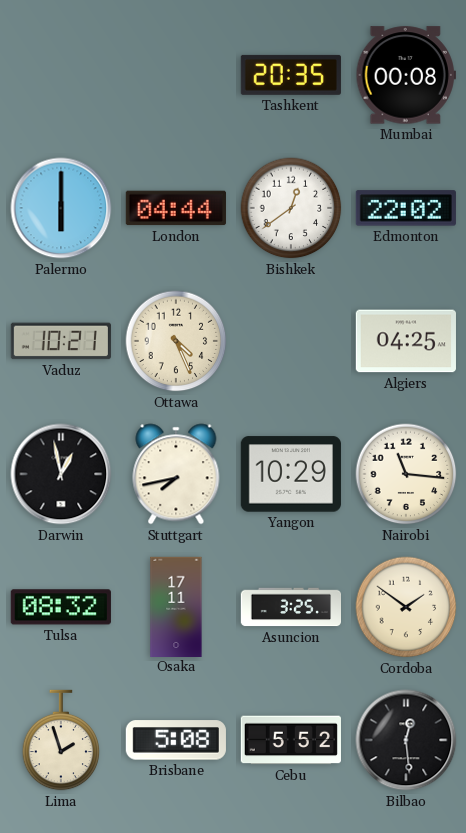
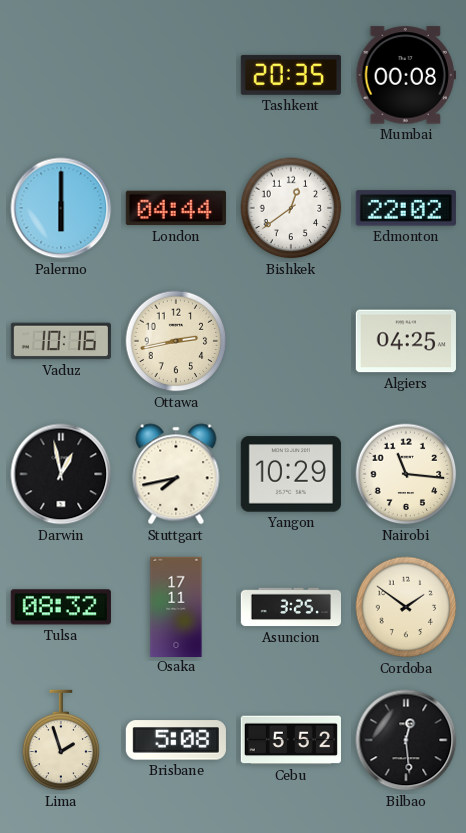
Vaduz: 10:21 -> 10:16 (61, 341)
Ottawa: 4:26 -> 2:43 (176, 341)
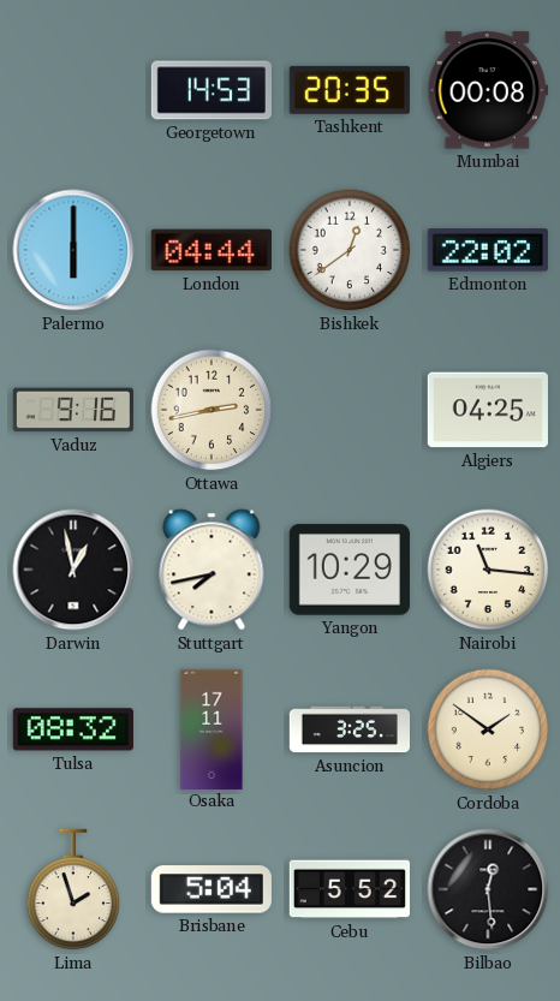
Georgetown: none -> 14:53 (212, 90)
Vaduz: 10:16 -> 9:16 (73, 410)
Brisbane: 5:08 -> 5:04 (212, 889)
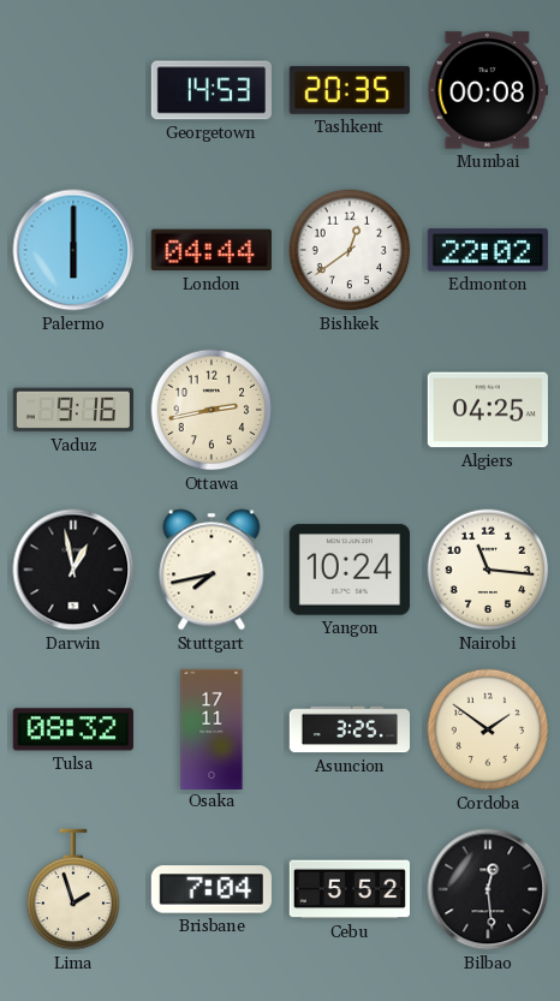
Yangon: 10:29 -> 10:24 (350, 570)
Brisbane: 5:04 -> 7:04 (212, 889)
